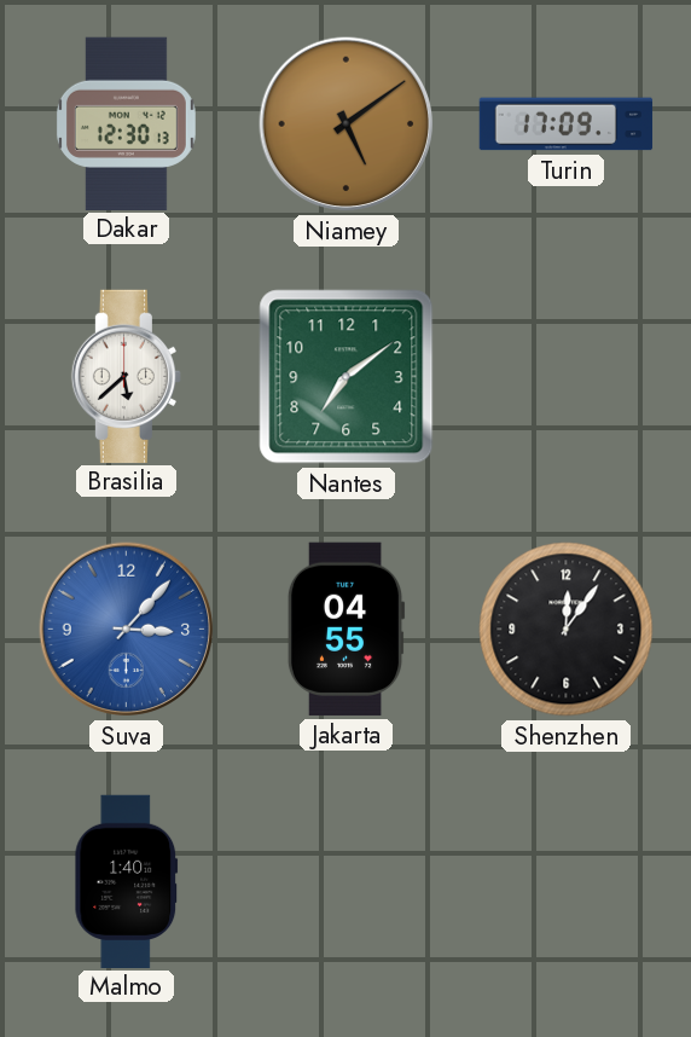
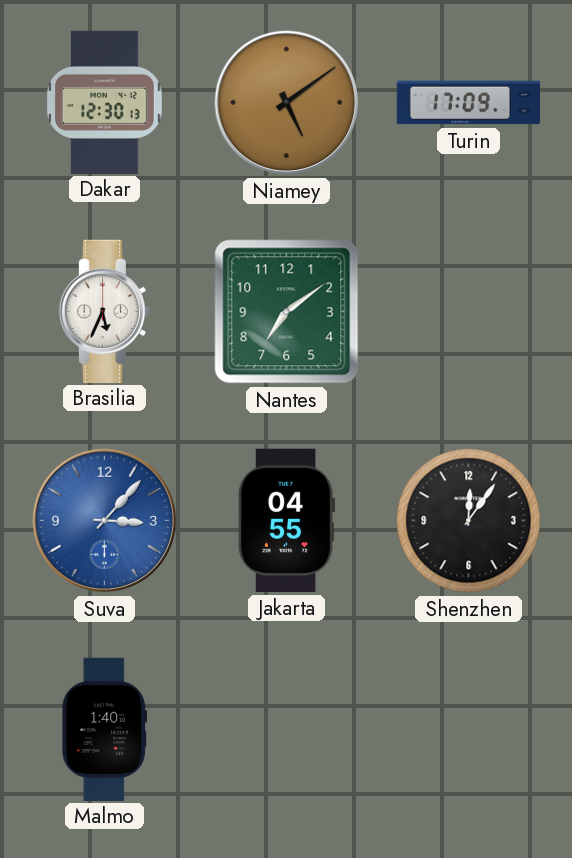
Brasilia: 5:38 -> 5:34 (104, 311)
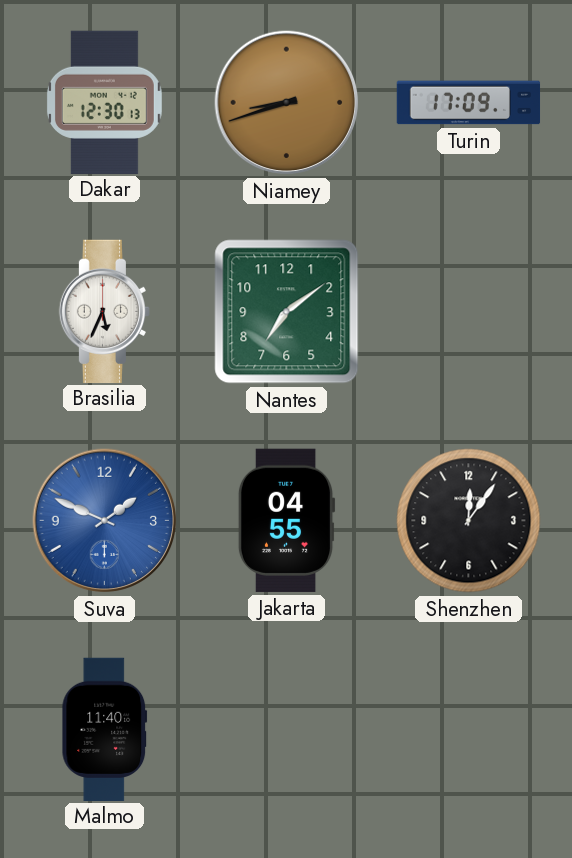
Niamey: 5:09 -> 8:42 (287, 103)
Suva: 3:07 -> 1:49 (105, 521)
Malmo: 1:40 -> 11:40 (105, 729)
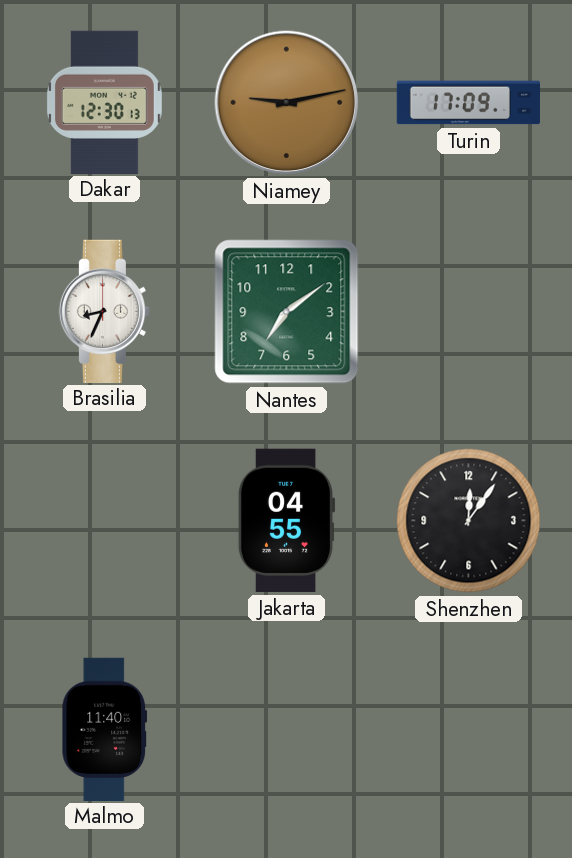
Niamey: 8:42 -> 9:13 (287, 103)
Brasilia: 5:34 -> 8:34 (104, 311)
Suva: 1:49 -> none (105, 521)
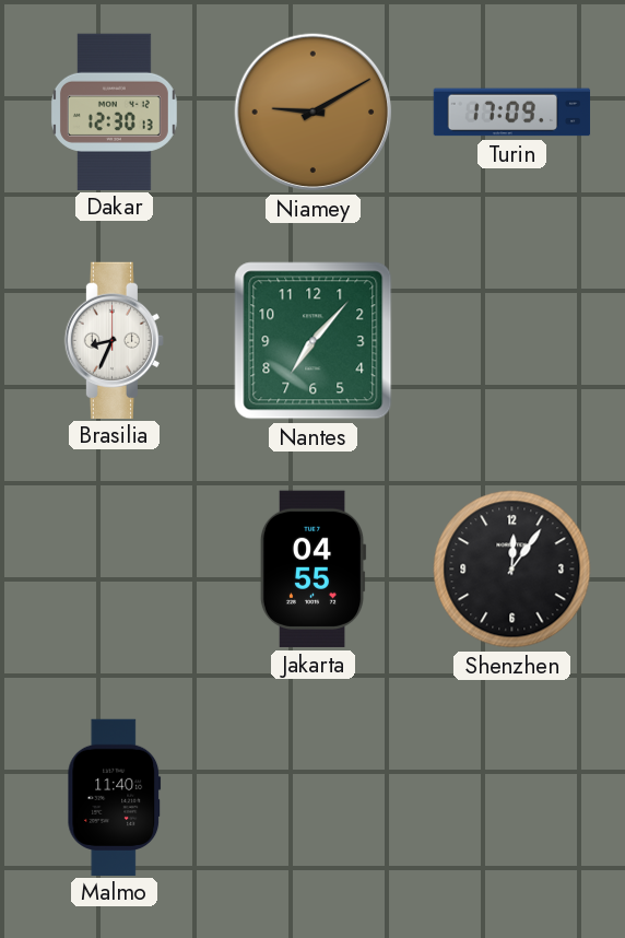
Niamey: 9:13 -> 9:10 (314, 113)
Nantes: 7:09 -> 7:07 (314, 341)
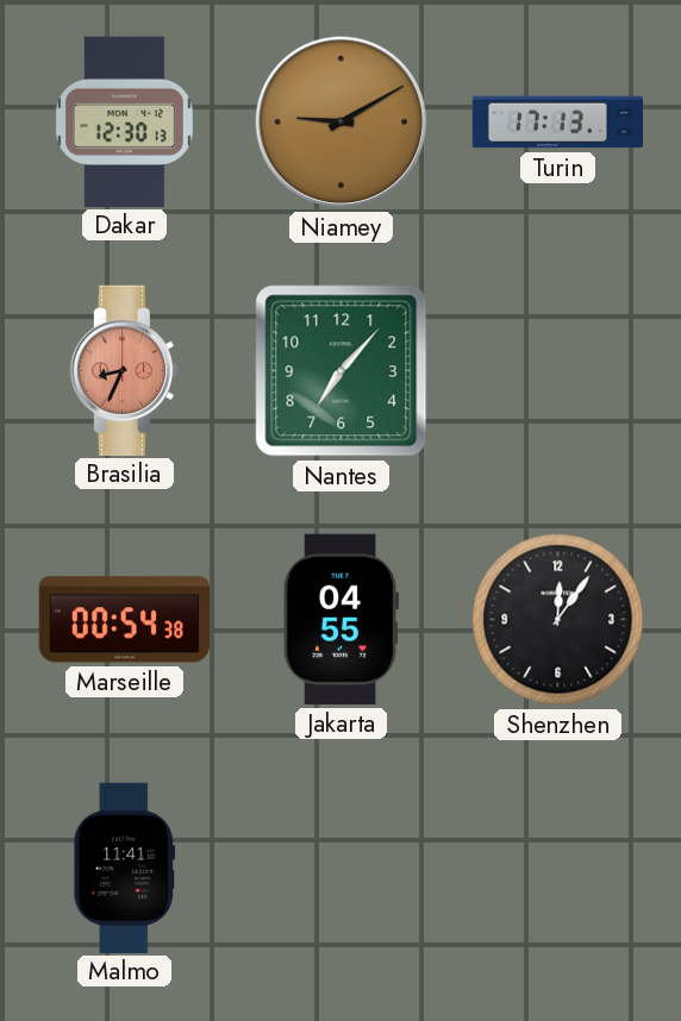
Turin: 17:09 -> 17:13 (558, 123)
Brasilia dial: white -> salmon (124, 370)
Marseille: none -> 00:54 (124, 620)
Malmo: 11:40 -> 11:41 (125, 867)
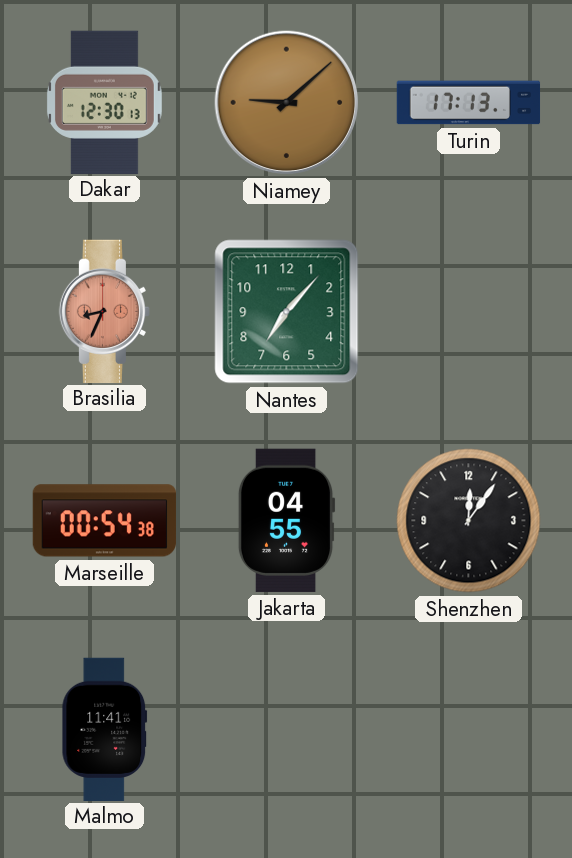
Niamey: 9:10 -> 9:08 (287, 103)
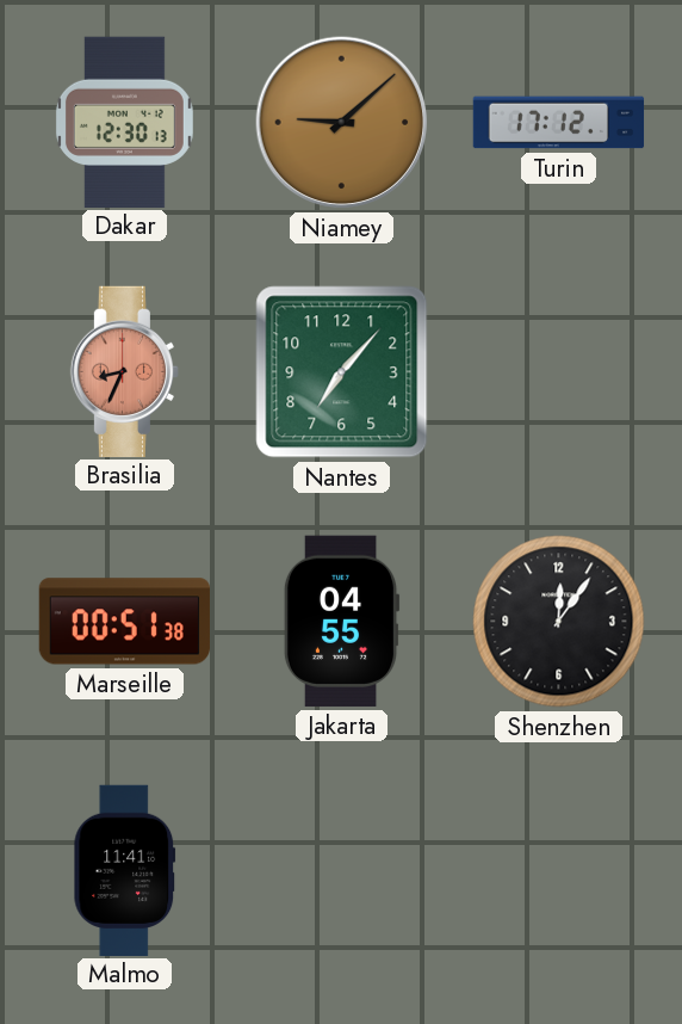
Turin: 17:13 -> 17:12 (559, 123)
Marseille: 00:54 -> 00:51 (124, 622)
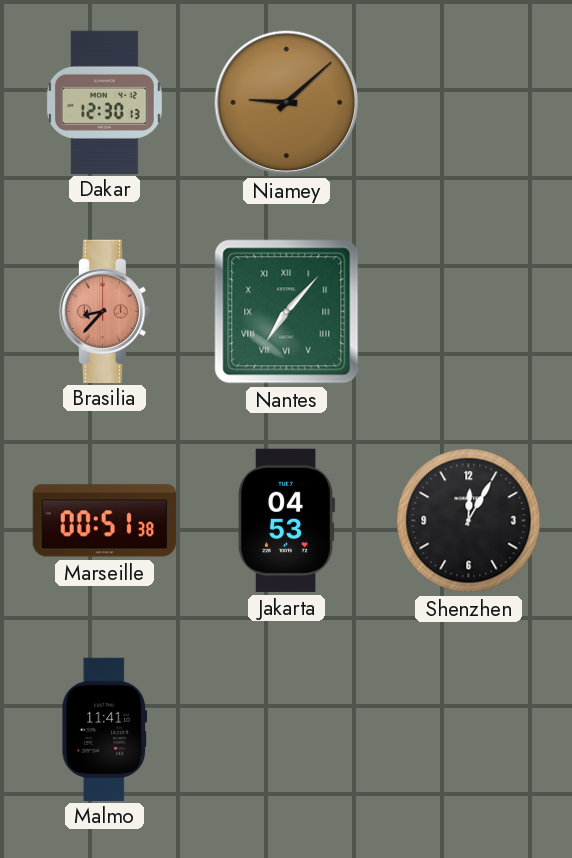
Turin: 17:12 -> none (559, 123)
Brasilia: 8:34 -> 8:37 (104, 311)
Nantes numerals: Arabic -> Roman (287, 312)
Jakarta: 04:55 -> 04:53 (286, 520)
Shenzhen: 12:06 -> 12:05 (469, 521)
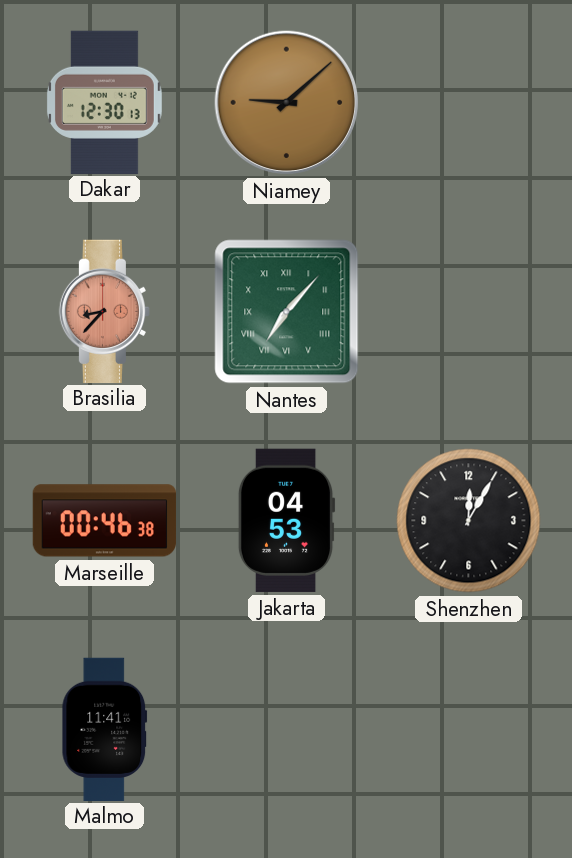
Marseille: 00:51 -> 00:46 (104, 521)
